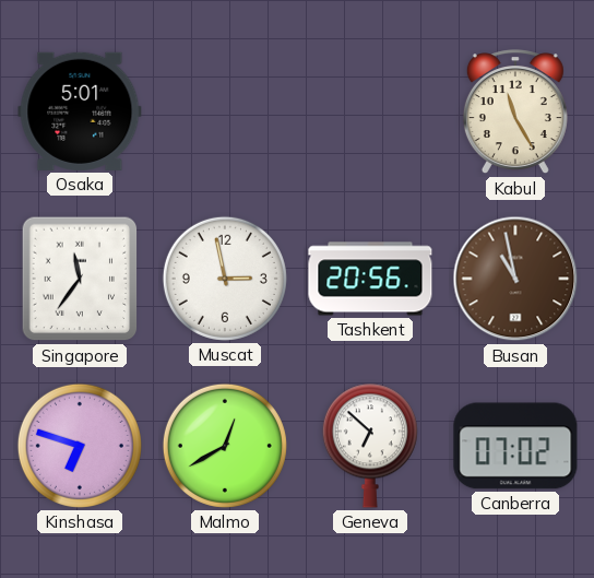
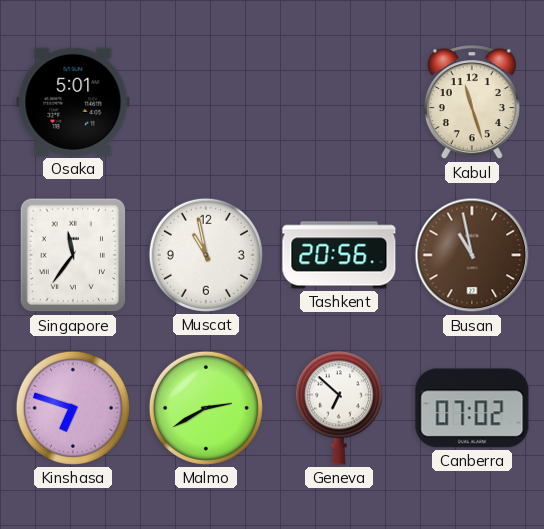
Kabul: 11:25 -> 11:27 (472, 103)
Muscat: 2:58 -> 10:58 (206, 255)
Malmo: 12:40 -> 2:40 (206, 408)
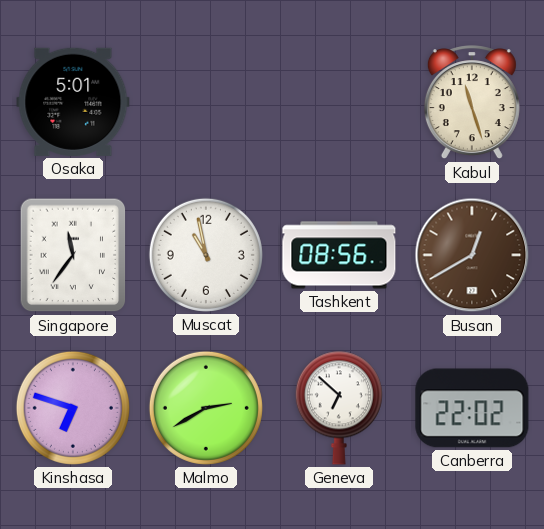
Tashkent: 20:56 -> 08:56 (339, 255)
Busan: 10:58 -> 12:40 (472, 255)
Canberra: 07:02 -> 22:02 (472, 408)
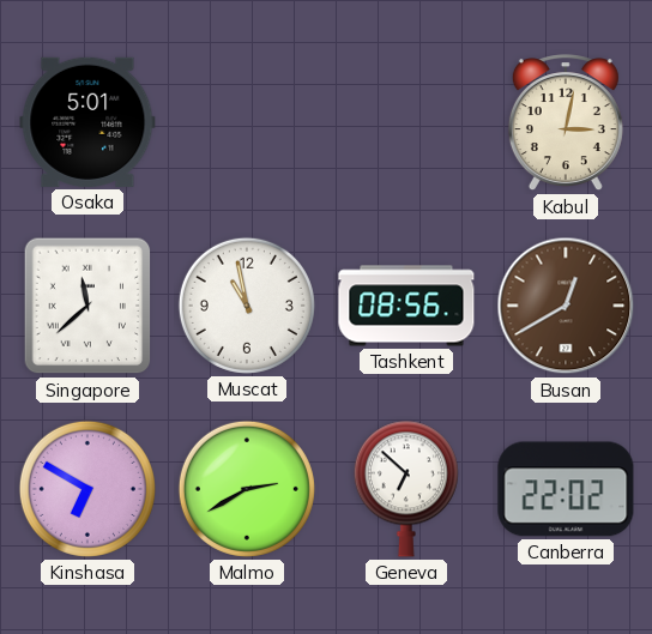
Kabul: 11:27 -> 3:02 (566, 123)
Singapore: 11:36 -> 11:38 (87, 306)
Kinshasa: 6:48 -> 6:50 (87, 489)
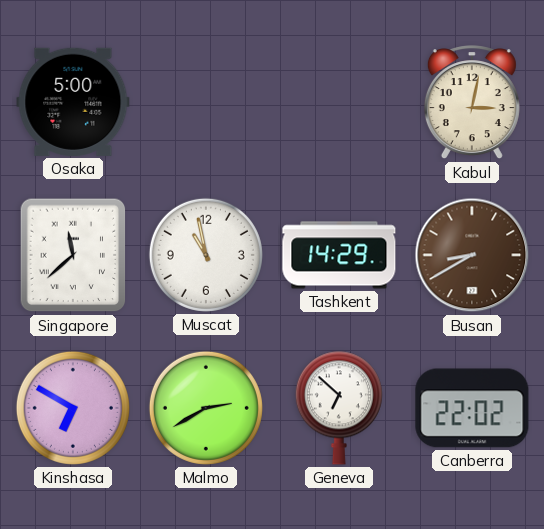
Osaka: 5:01 -> 5:00 (73, 102)
Tashkent: 08:56 -> 14:29 (339, 255)
Busan: 12:40 -> 8:40 (472, 255)
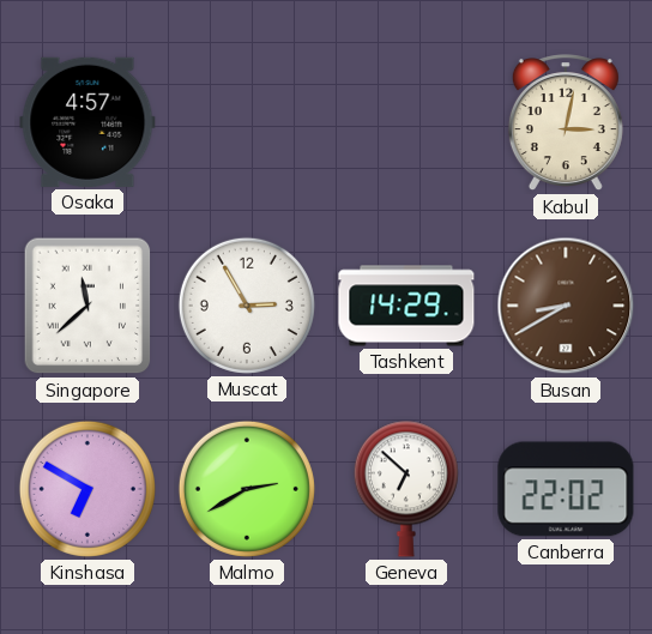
Osaka: 5:00 -> 4:57 (87, 122)
Muscat: 10:58 -> 2:55 (247, 306)
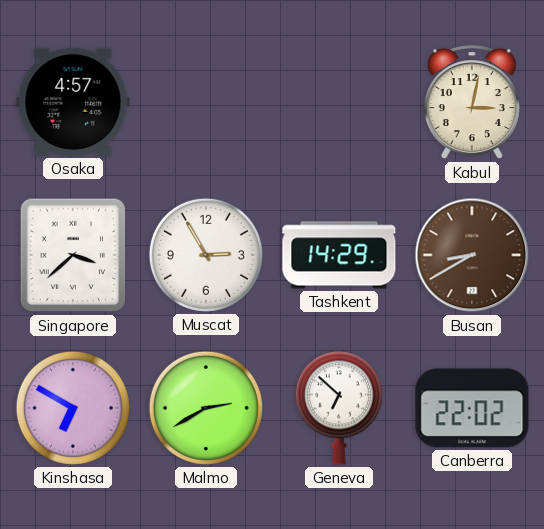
Singapore: 11:38 -> 3:38 (73, 255)
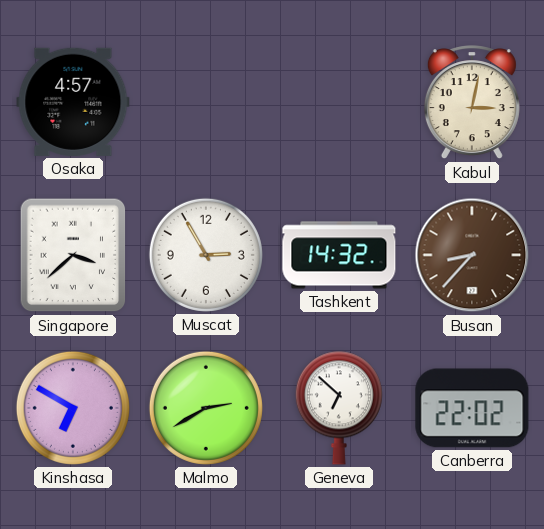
Tashkent: 14:29 -> 14:32 (339, 255)
Busan: 8:40 -> 8:37 (472, 255)
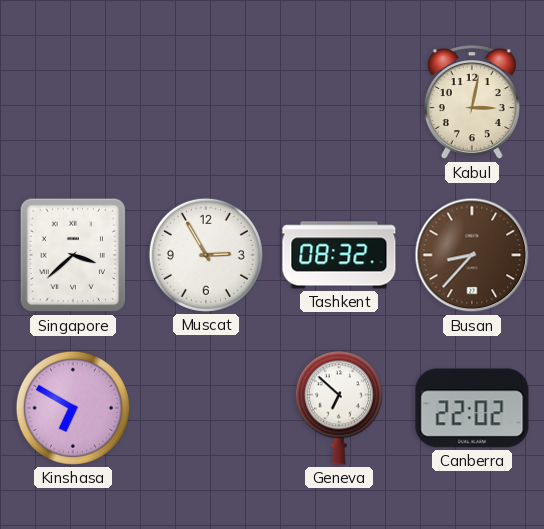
Osaka: 4:57 -> none (73, 102)
Tashkent: 14:32 -> 08:32 (339, 255)
Malmo: 2:40 -> none (206, 408)
